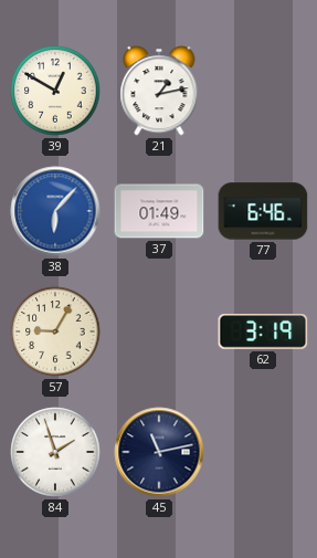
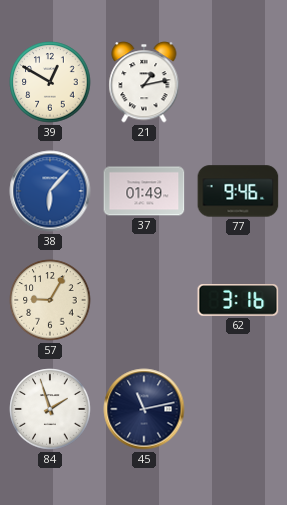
77: 6:46 -> 9:46 (238, 191)
62: 3:19 -> 3:16 (238, 301)
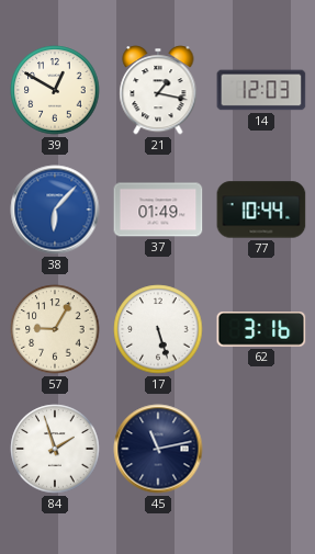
21: 1:13 -> 1:17 (158, 90)
14: none -> 12:03 (261, 90)
77: 9:46 -> 10:44 (261, 210)
17: none -> 5:27 (158, 329)
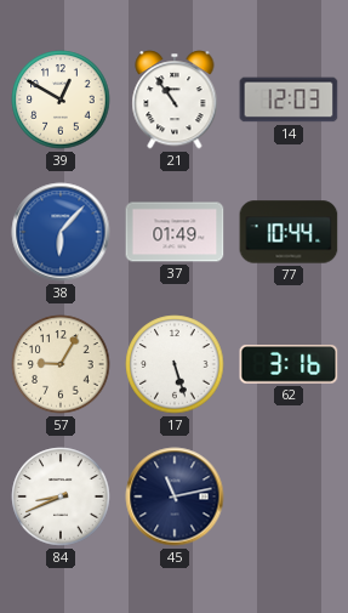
21: 1:17 -> 10:54 (175, 100)
84: 1:57 -> 8:41 (61, 496)
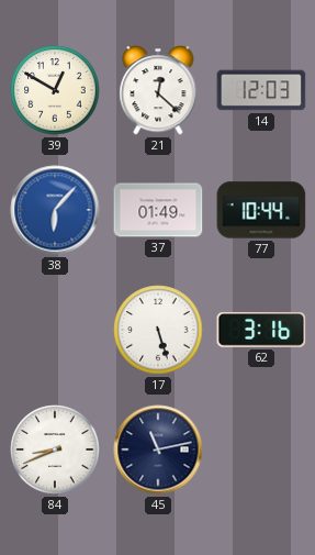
21: 10:54 -> 12:22 (158, 90)
57: 9:05 -> none (61, 364)
